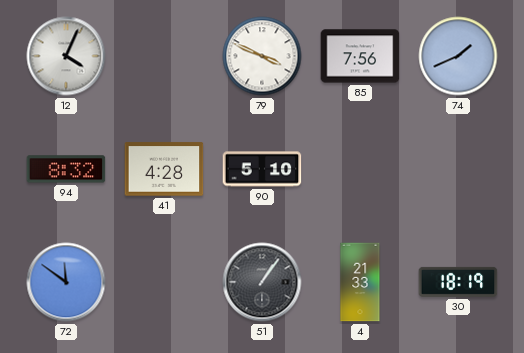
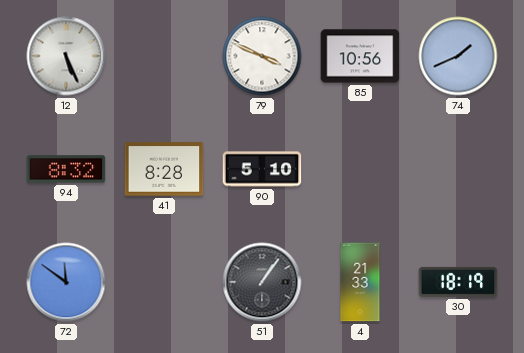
12: 4:04 -> 5:26 (66, 56)
85: 7:56 -> 10:56 (360, 56)
41: 4:28 -> 8:28 (164, 169)
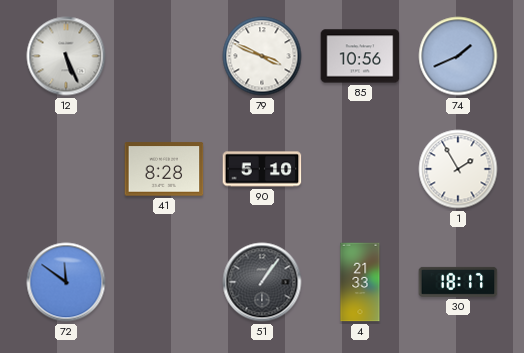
94: 8:32 -> none (66, 169)
1: none -> 1:55 (458, 169)
30: 18:19 -> 18:17 (458, 282)
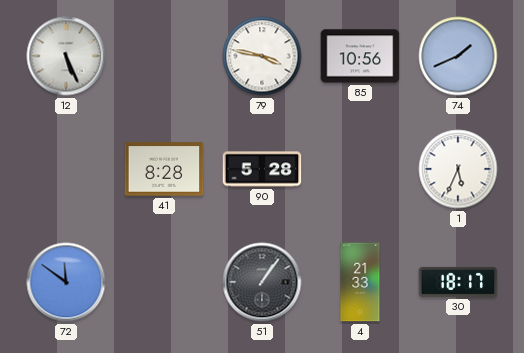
79: 3:49 -> 3:47 (262, 56)
90: 5:10 -> 5:28 (262, 169)
1: 1:55 -> 5:34 (458, 169)
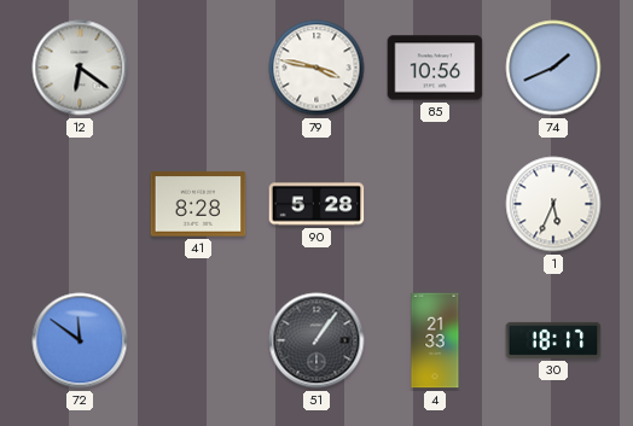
12: 5:26 -> 6:21 (80, 68)
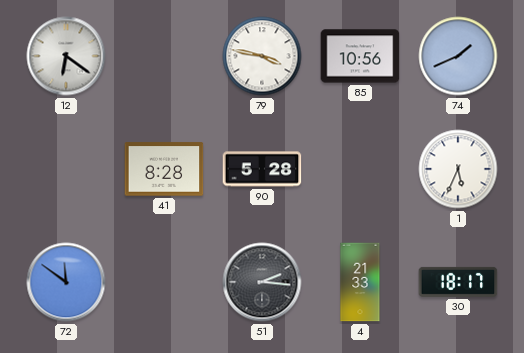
51: 1:06 -> 2:16 (262, 282)
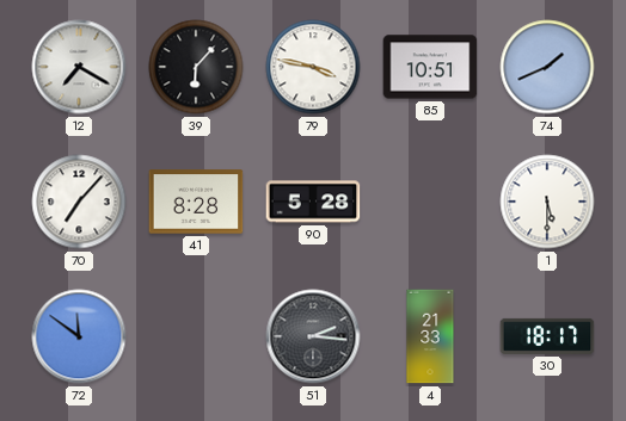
12: 6:21 -> 7:20 (79, 67)
39: none -> 6:07 (196, 67)
85: 10:56 -> 10:51 (430, 67)
70: none -> 7:07 (79, 202)
1: 5:34 -> 5:30 (547, 202)
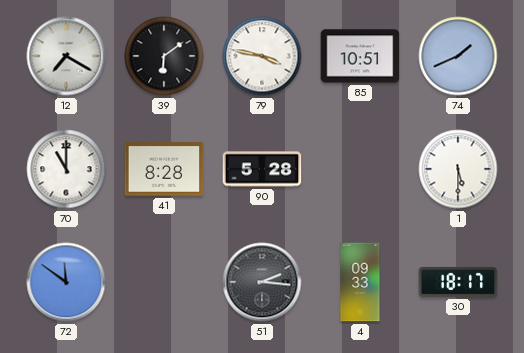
39: 6:07 -> 6:09 (164, 56)
70: 7:07 -> 11:00 (66, 169)
4: 21:33 -> 09:33 (360, 282)
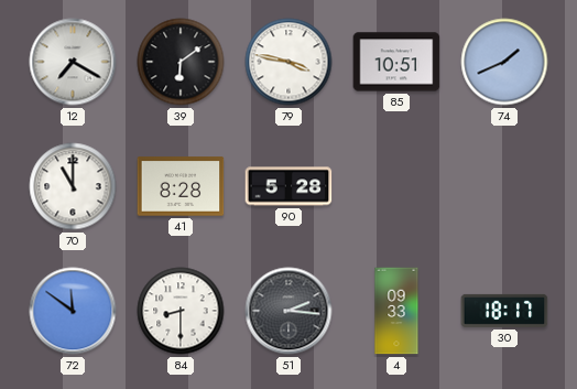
1: 5:30 -> none (458, 169)
84: none -> 8:30 (181, 311)
